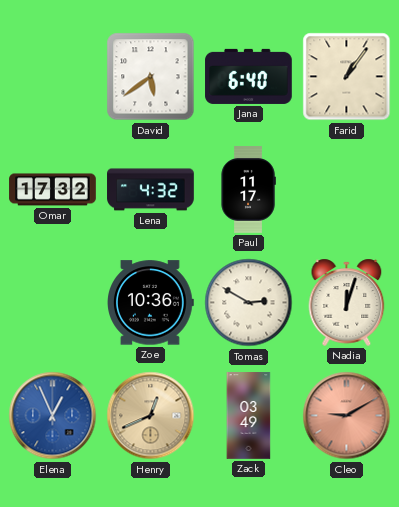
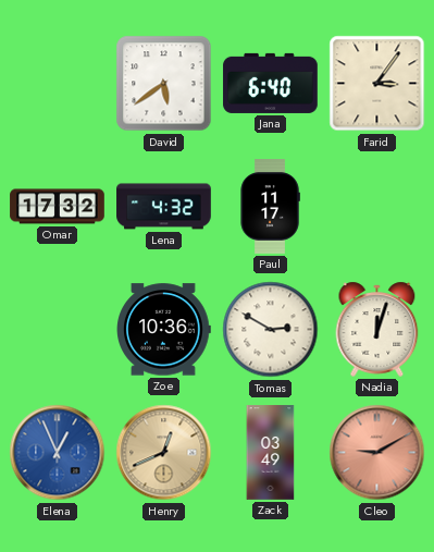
Farid: 1:06 -> 3:06 (377, 84)
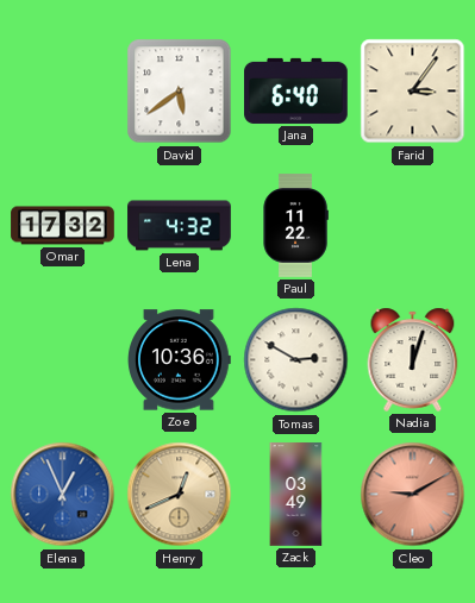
Paul: 11:17 -> 11:22 (295, 226)
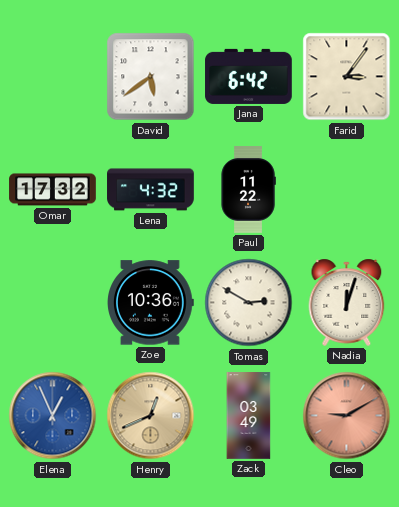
Jana: 6:40 -> 6:42 (249, 76)
